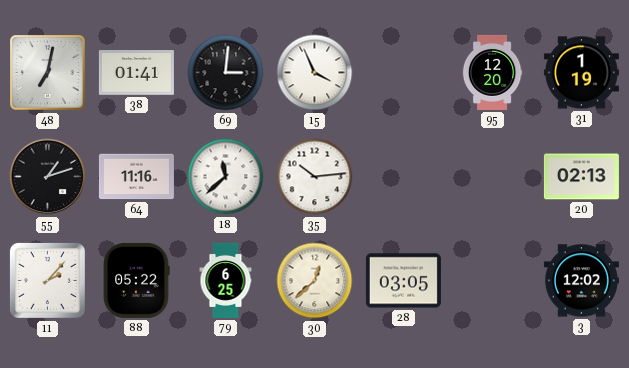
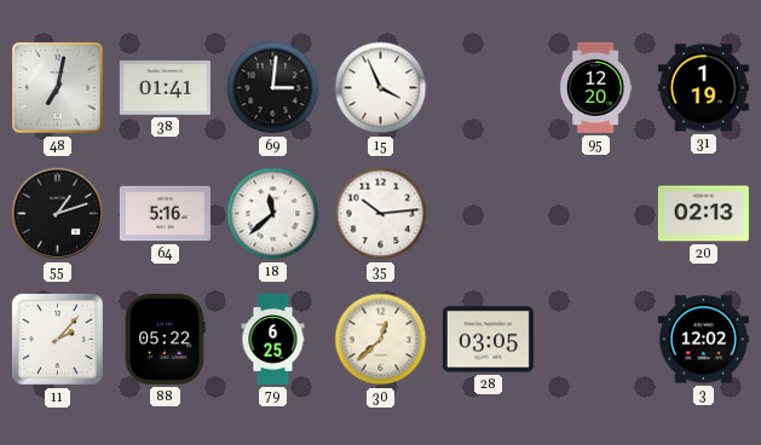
64: 11:16 -> 5:16 (165, 214)
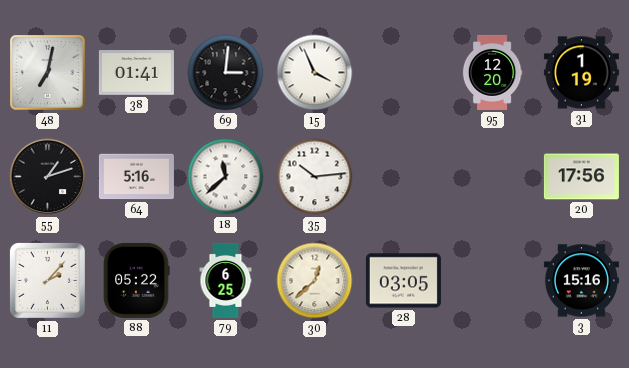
20: 02:13 -> 17:56 (581, 177)
3: 12:02 -> 15:16 (581, 281)
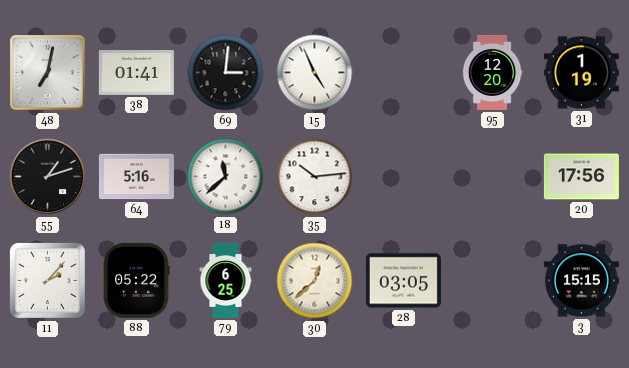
15: 3:56 -> 4:56 (315, 73)
3: 15:16 -> 15:15 (581, 281)
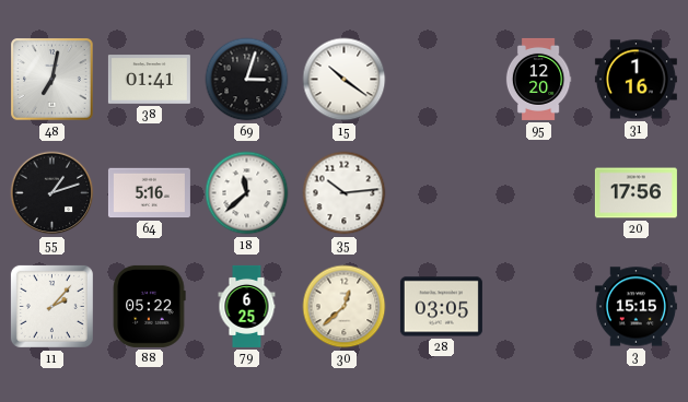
69: 3:01 -> 3:03 (247, 80)
15: 4:56 -> 10:21 (345, 80)
31: 1:19 -> 1:16 (635, 80)
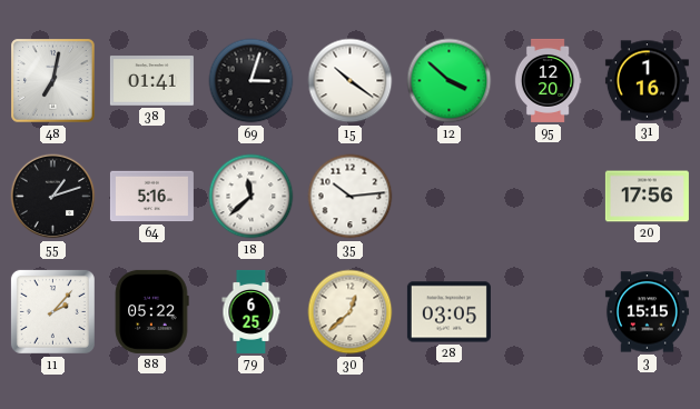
12: none -> 3:52 (450, 81)
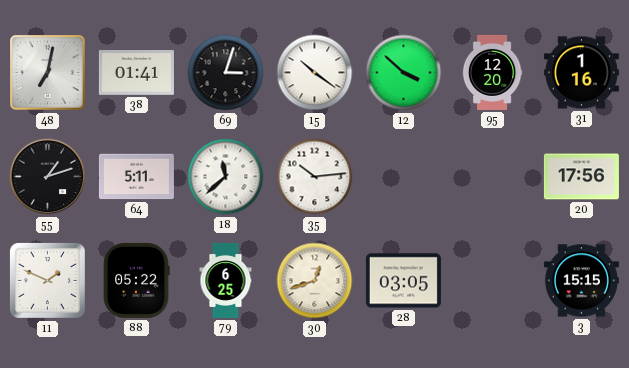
64: 5:16 -> 5:11 (136, 177)
11: 2:07 -> 1:49 (47, 280)
30: 12:38 -> 12:42 (315, 281)
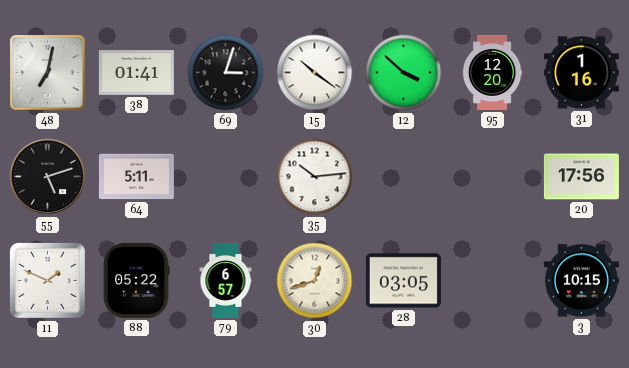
55: 1:12 -> 5:12 (48, 177)
18: 11:38 -> none (226, 177)
79: 6:25 -> 6:57 (226, 280)
3: 15:15 -> 10:15 (581, 281)
